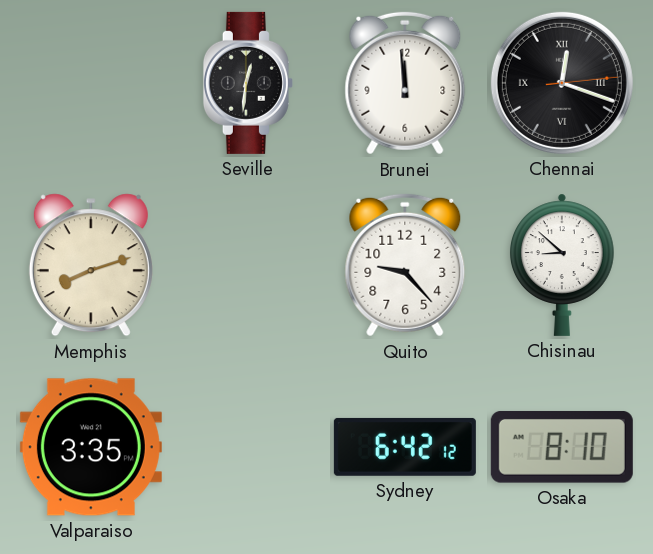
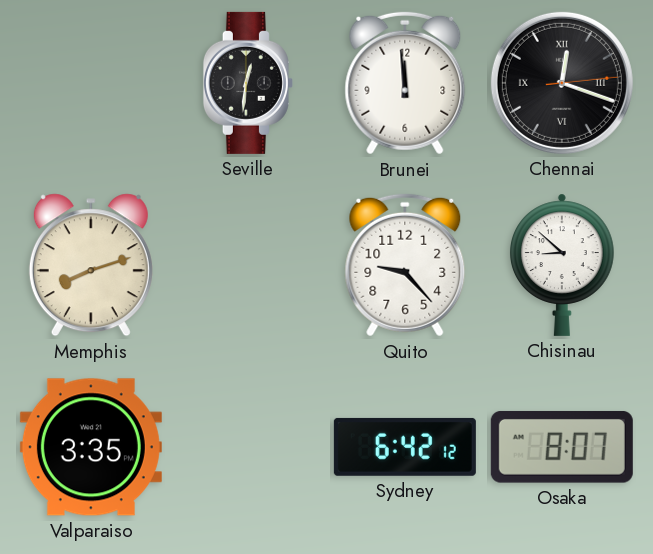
Osaka: 8:10 -> 8:07 (562, 447)
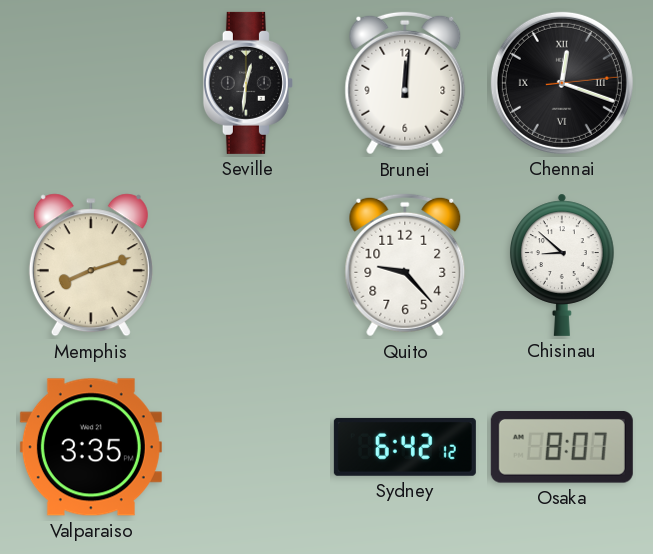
Brunei: 11:59 -> 12:01 (405, 83)
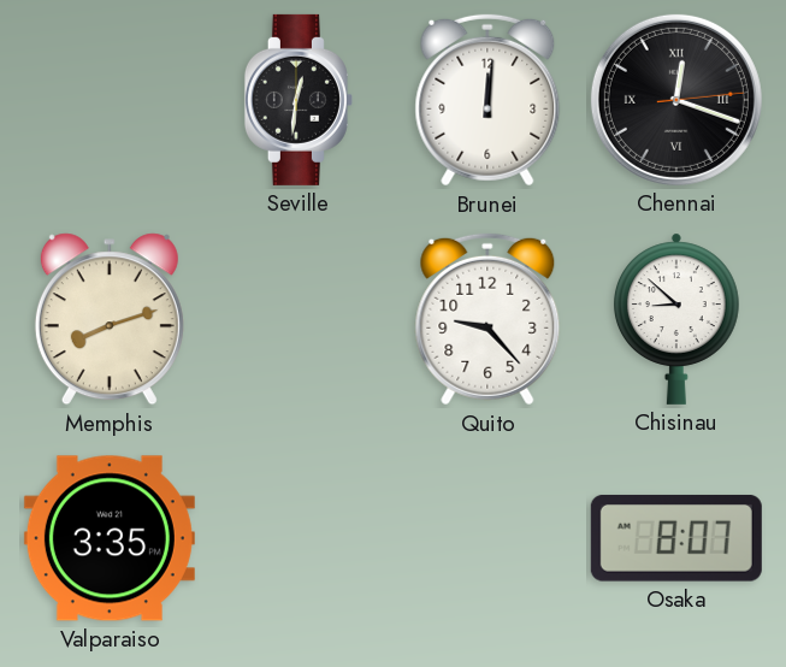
Sydney: 6:42 -> none (405, 447)
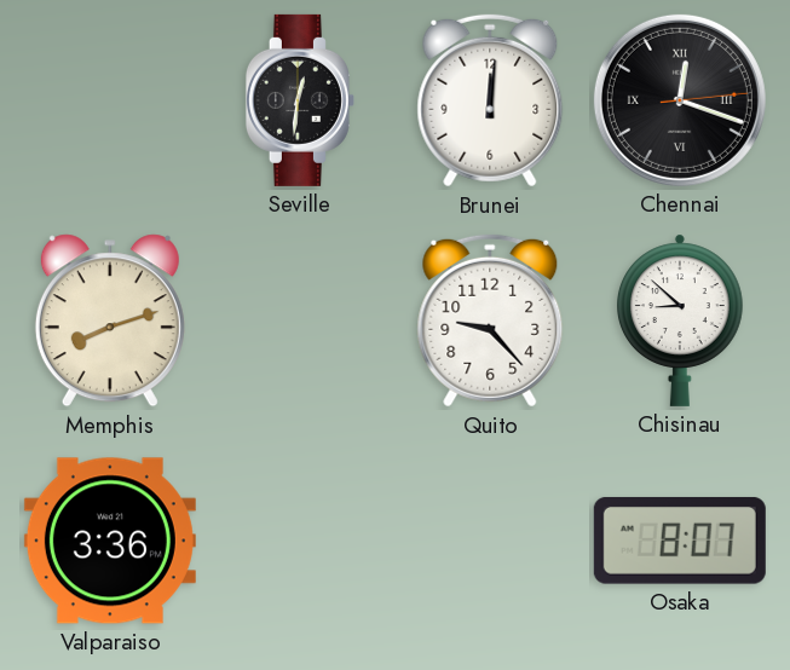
Valparaiso: 3:35 -> 3:36 (110, 541)
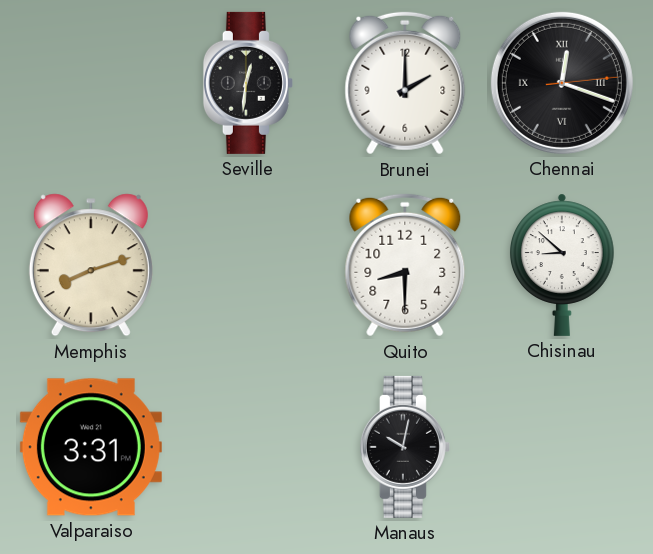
Brunei: 12:01 -> 2:00 (405, 83)
Quito: 9:23 -> 8:30 (405, 265)
Valparaiso: 3:36 -> 3:31 (91, 447)
Manaus: none -> 10:02 (405, 447)
Osaka: 8:07 -> none (680, 541)
